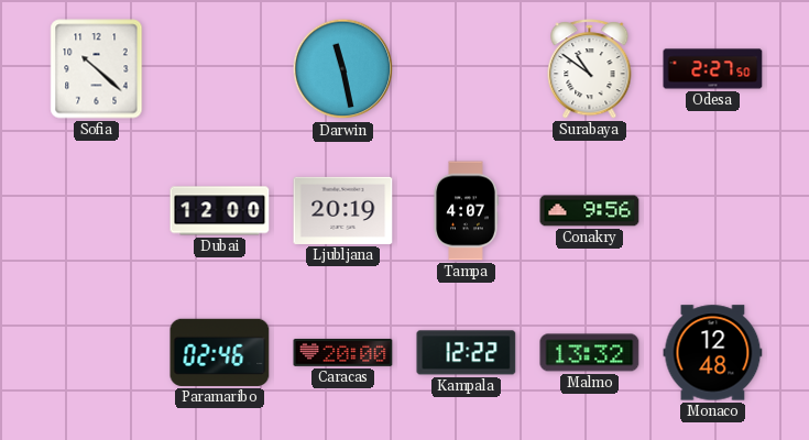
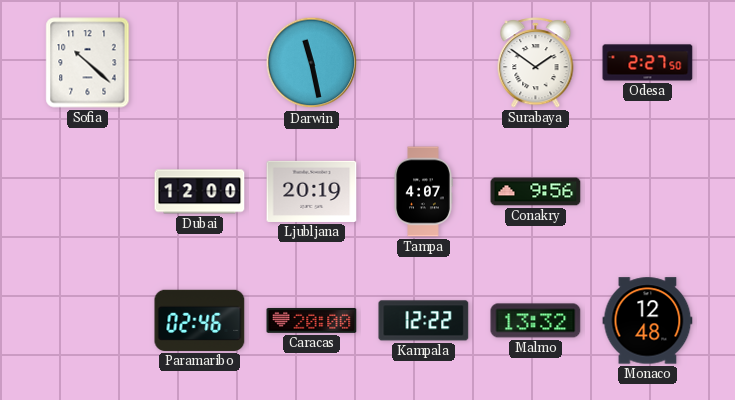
Surabaya: 10:51 -> 1:51 (536, 63)
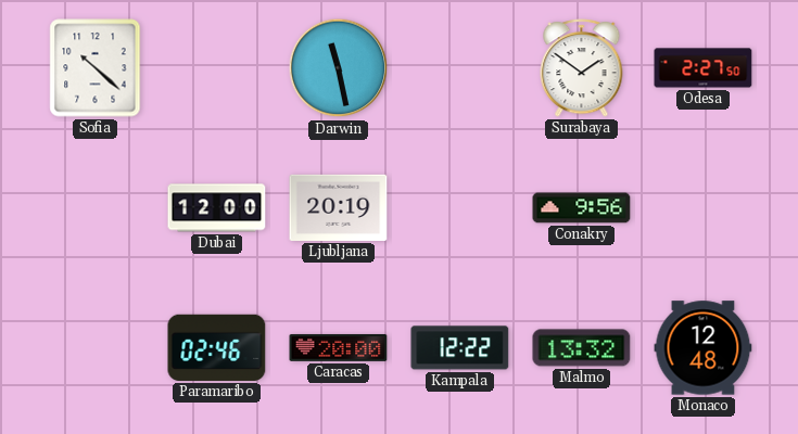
Tampa: 4:07 -> none (423, 192)
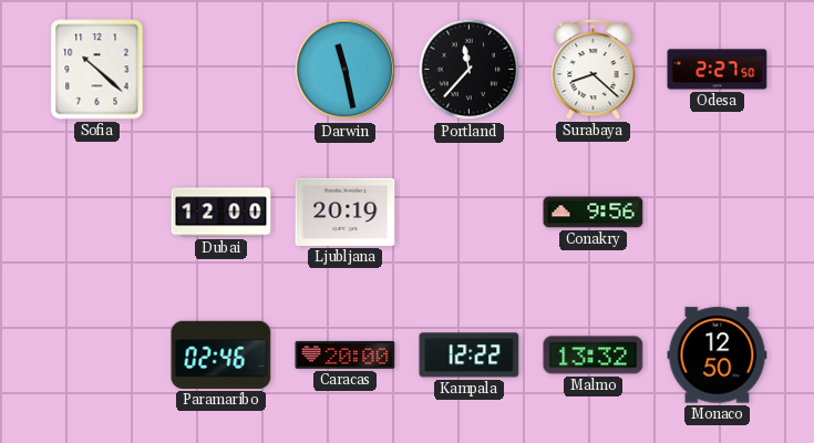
Portland: none -> 11:37 (470, 70)
Surabaya: 1:51 -> 8:22 (594, 70)
Monaco: 12:48 -> 12:50 (718, 356)
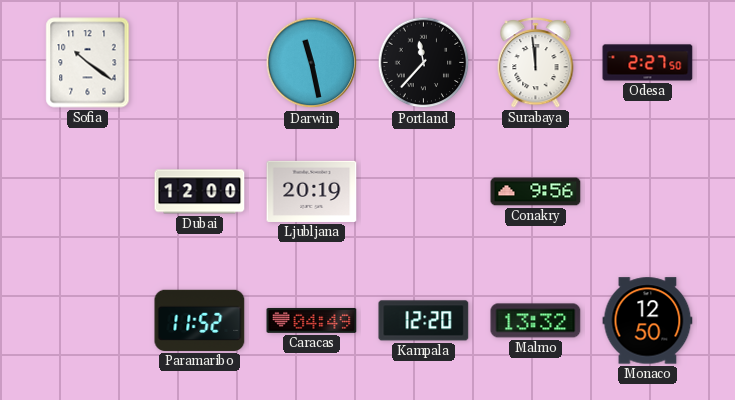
Sofia: 10:22 -> 10:21 (88, 63)
Surabaya: 8:22 -> 11:59 (536, 63)
Paramaribo: 02:46 -> 11:52 (200, 320)
Caracas: 20:00 -> 04:49 (312, 320)
Kampala: 12:22 -> 12:20 (424, 321)
